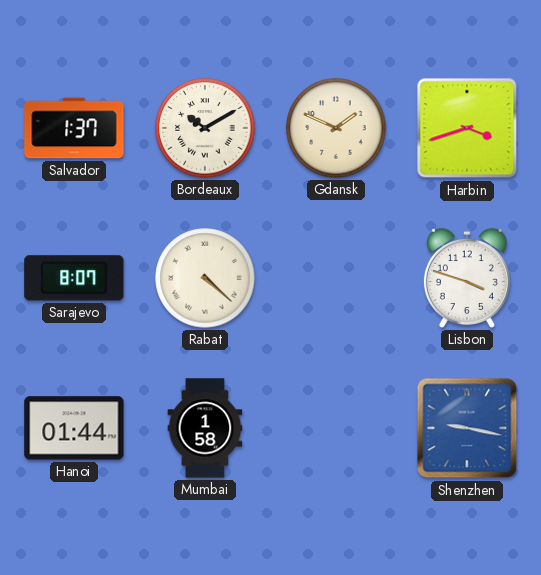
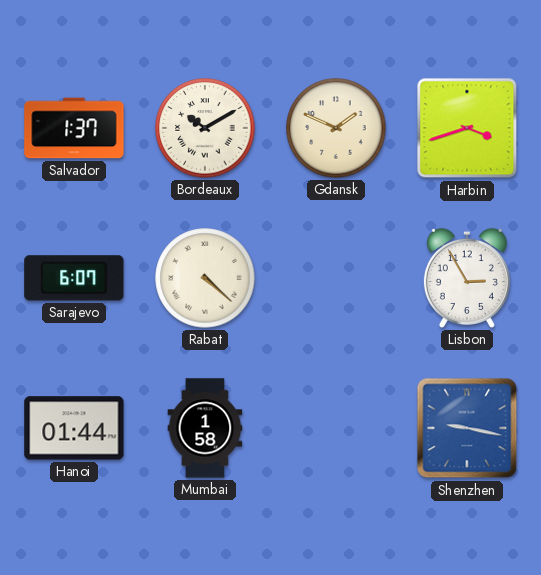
Sarajevo: 8:07 -> 6:07 (74, 278)
Lisbon: 3:48 -> 2:55 (467, 278)
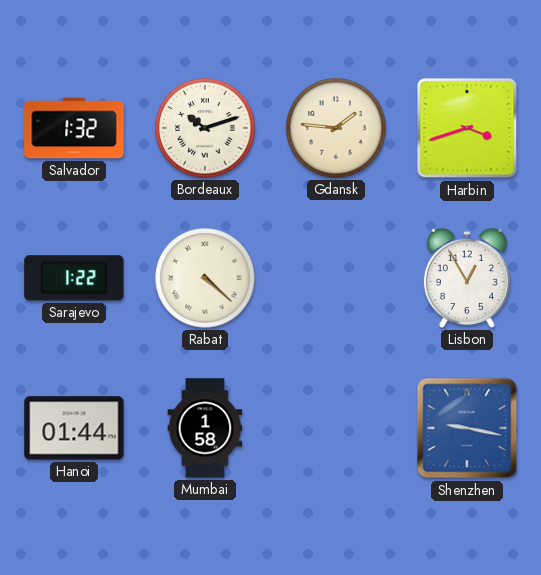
Salvador: 1:37 -> 1:32 (74, 128)
Bordeaux: 10:10 -> 10:12 (205, 128)
Gdansk: 1:49 -> 1:46 (336, 128)
Sarajevo: 6:07 -> 1:22 (74, 278)
Lisbon: 2:55 -> 12:55 (467, 278)
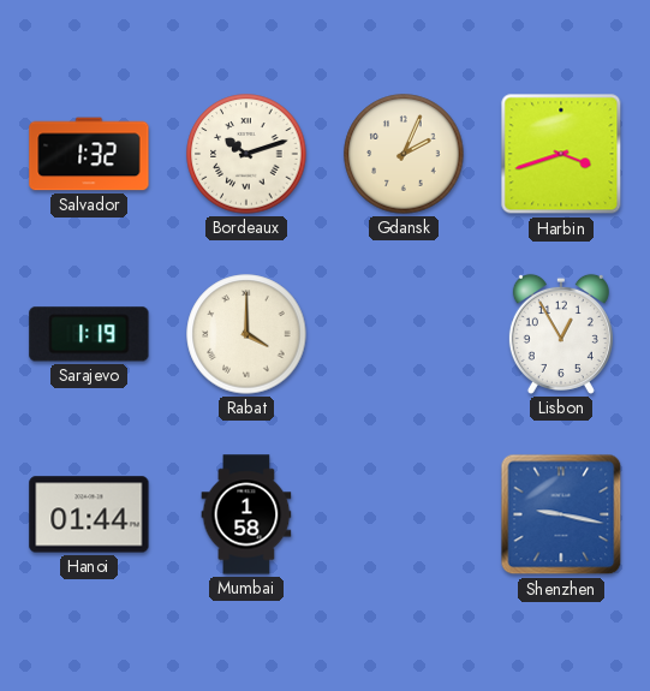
Gdansk: 1:46 -> 2:04 (404, 154)
Sarajevo: 1:22 -> 1:19 (89, 334)
Rabat: 4:22 -> 4:00 (246, 334)
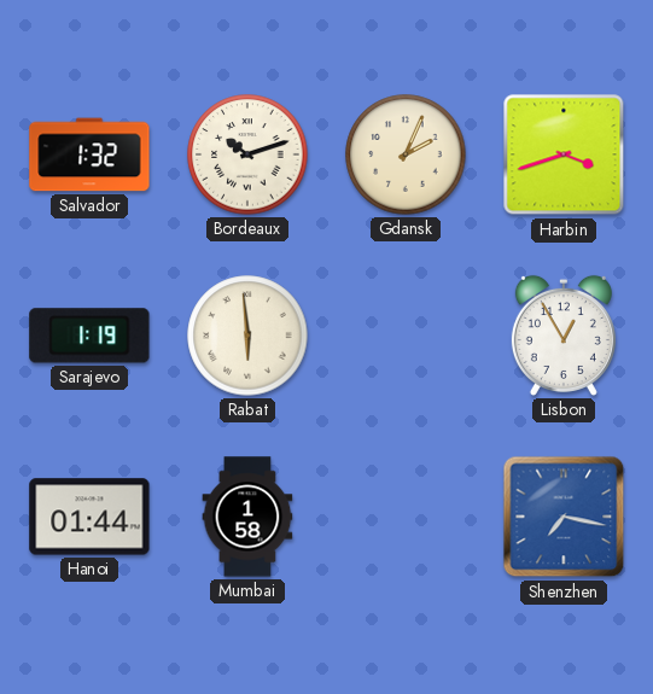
Rabat: 4:00 -> 5:59 (247, 336)
Shenzhen: 9:17 -> 7:17 (564, 517)
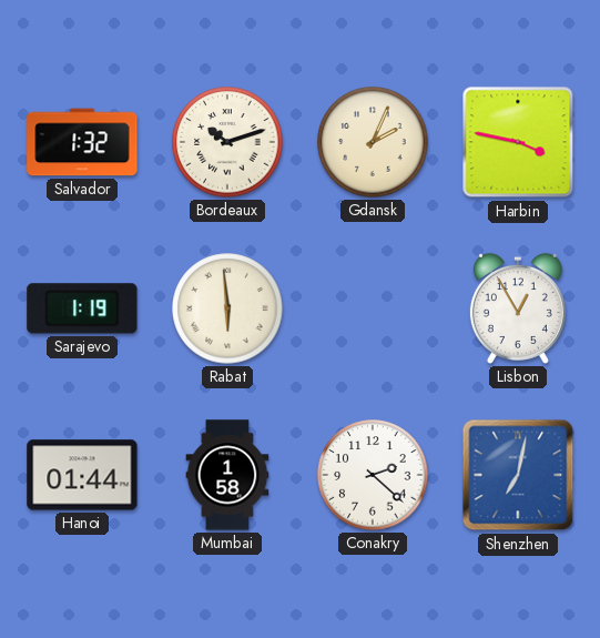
Harbin: 3:42 -> 3:47 (518, 142)
Conakry: none -> 2:22 (373, 475)
Shenzhen: 7:17 -> 7:02 (518, 475)
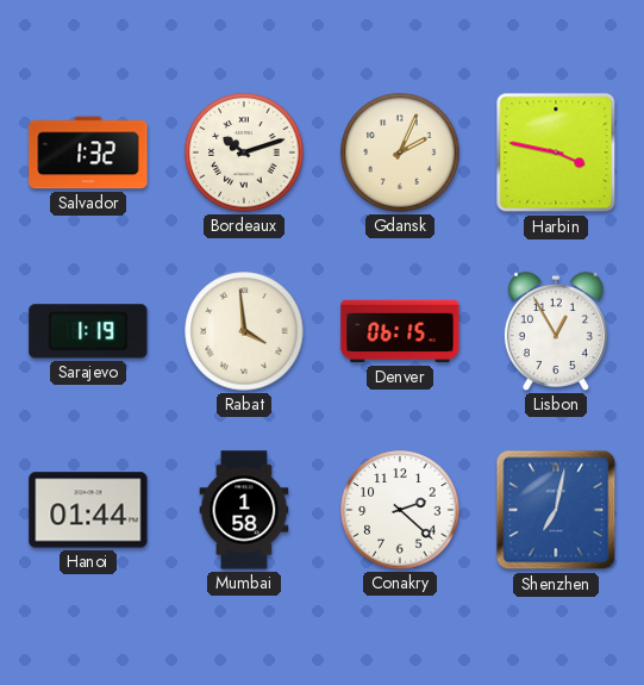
Rabat: 5:59 -> 3:59 (244, 331)
Denver: none -> 06:15 (400, 331)
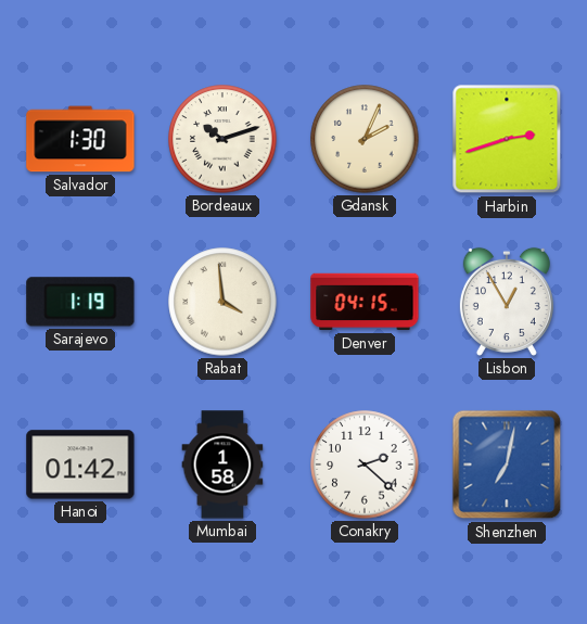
Salvador: 1:32 -> 1:30 (80, 139)
Harbin: 3:47 -> 2:42 (507, 139)
Denver: 06:15 -> 04:15 (365, 302)
Hanoi: 01:44 -> 01:42 (80, 464)
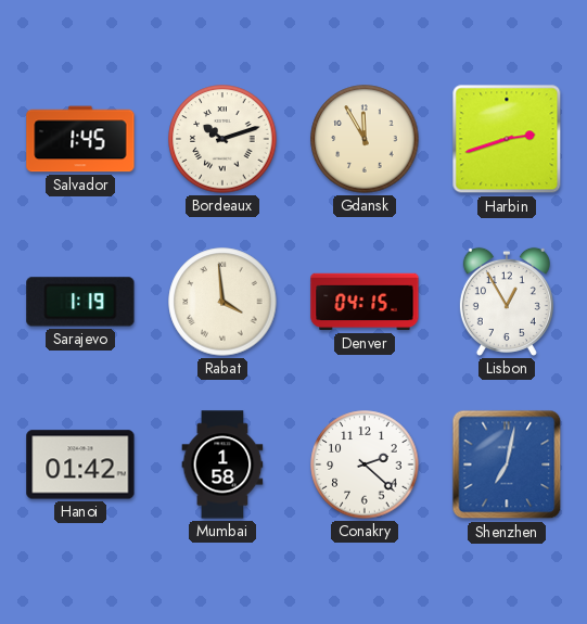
Salvador: 1:30 -> 1:45 (80, 139)
Gdansk: 2:04 -> 11:55 (365, 139)
